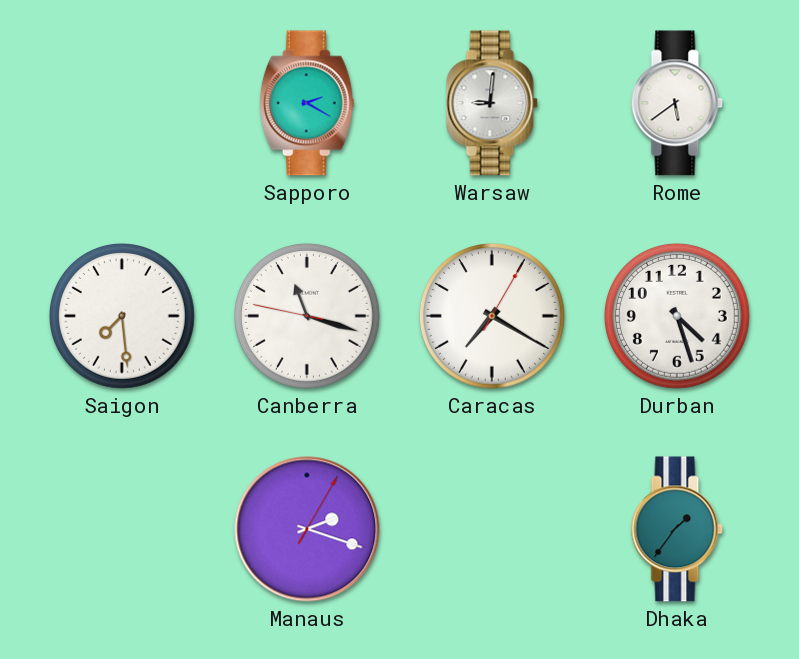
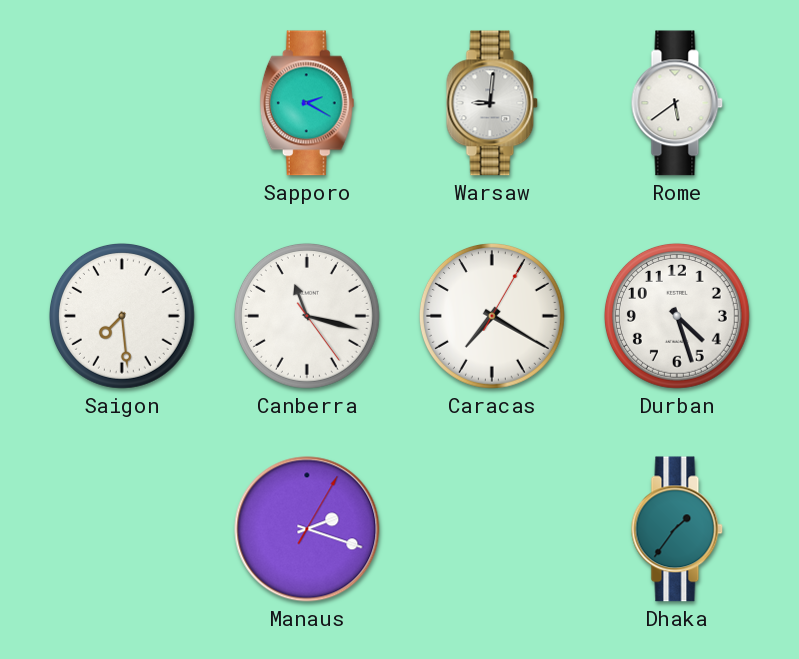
Canberra: 11:17:47 -> 11:17:24 (307, 316)
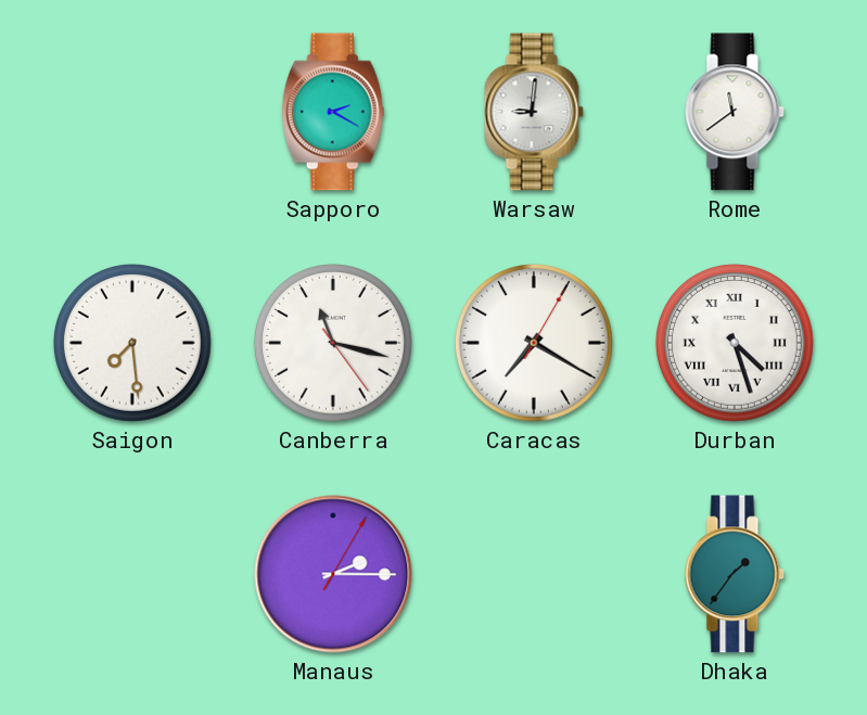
Rome: 5:39 -> 11:39 (735, 112)
Durban numerals: Arabic -> Roman (735, 343)
Manaus: 2:18 -> 2:15 (333, 574)
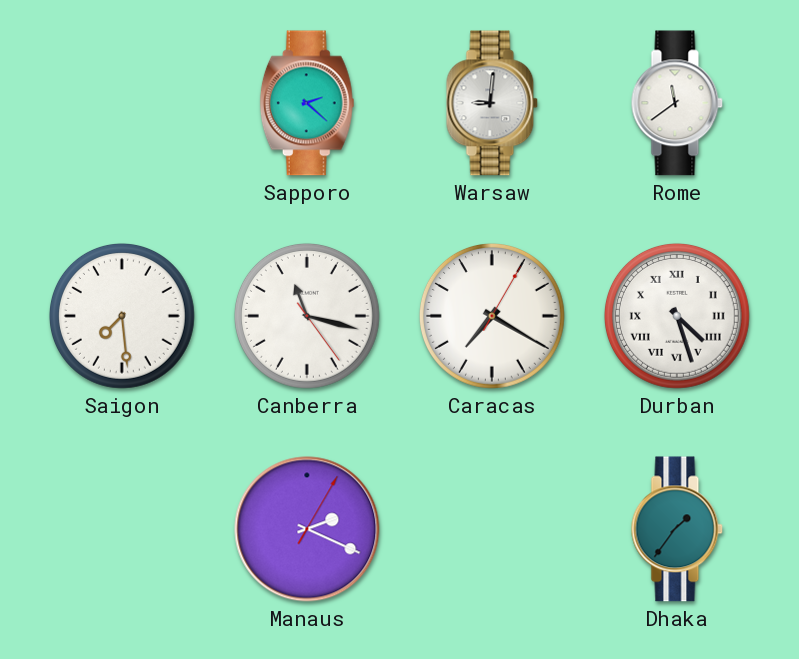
Sapporo: 2:20 -> 2:22 (307, 103)
Manaus: 2:15 -> 2:19 (307, 529)
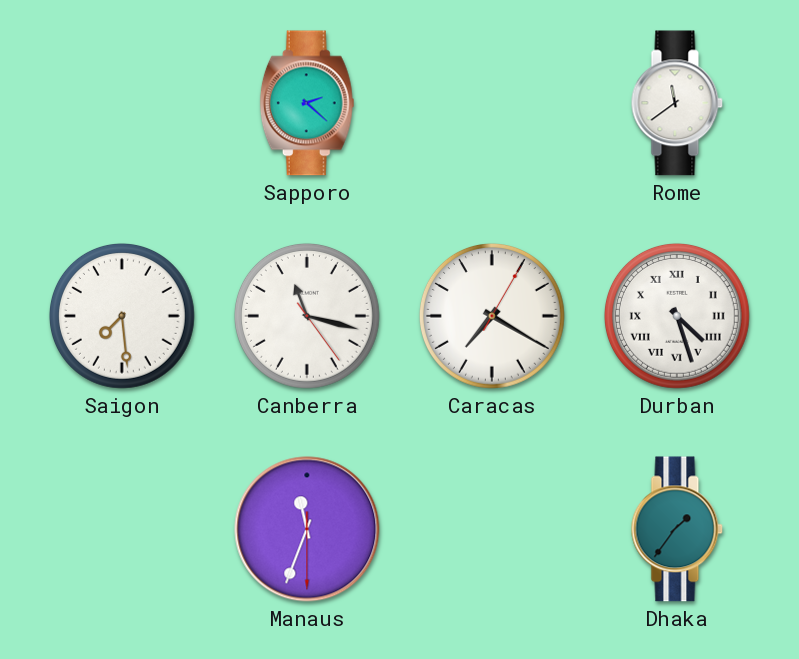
Warsaw: 9:01 -> none (492, 103)
Manaus: 2:19 -> 11:33 (307, 529)
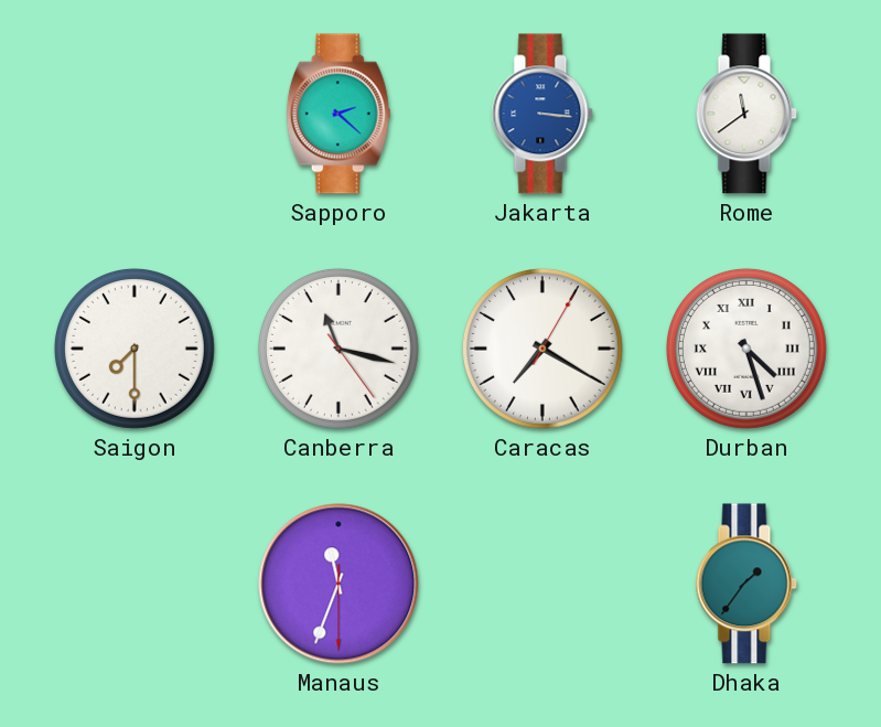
Jakarta: none -> 3:16 (542, 114)
Saigon: 7:29 -> 7:30 (135, 349)
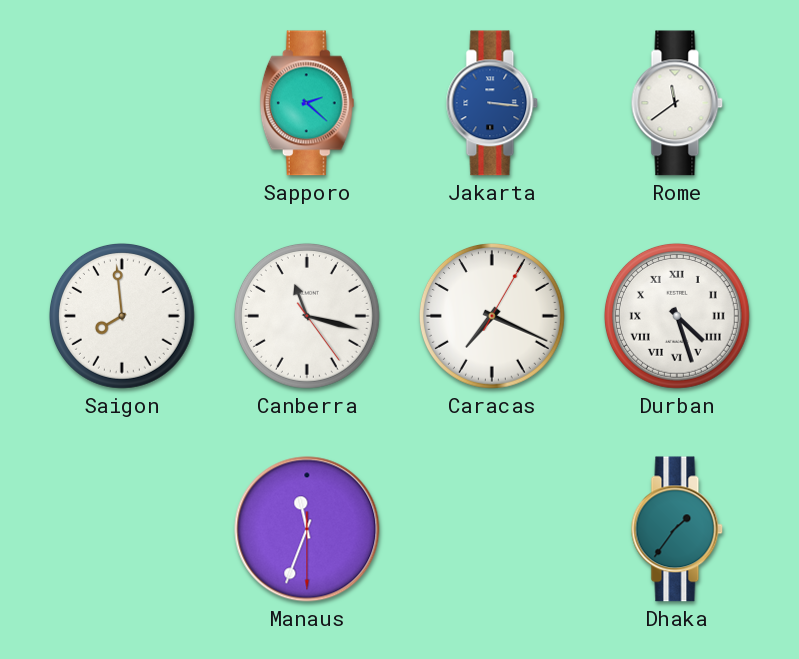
Saigon: 7:30 -> 7:59 (122, 316)
Caracas: 7:20 -> 7:19 (492, 316)
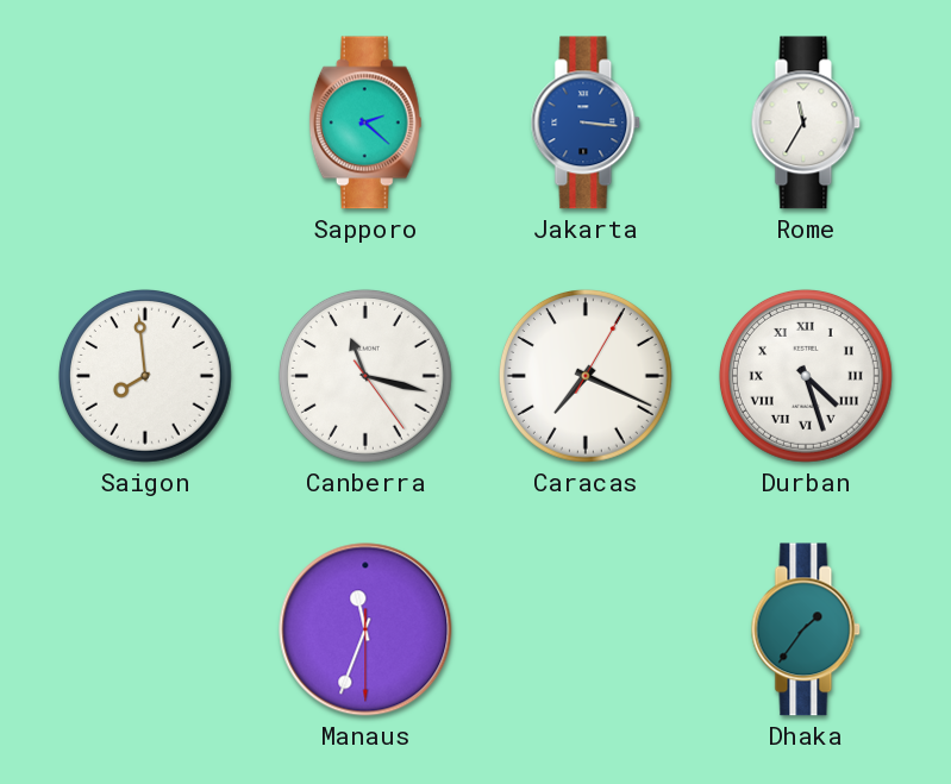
Rome: 11:39 -> 11:35 (806, 123)
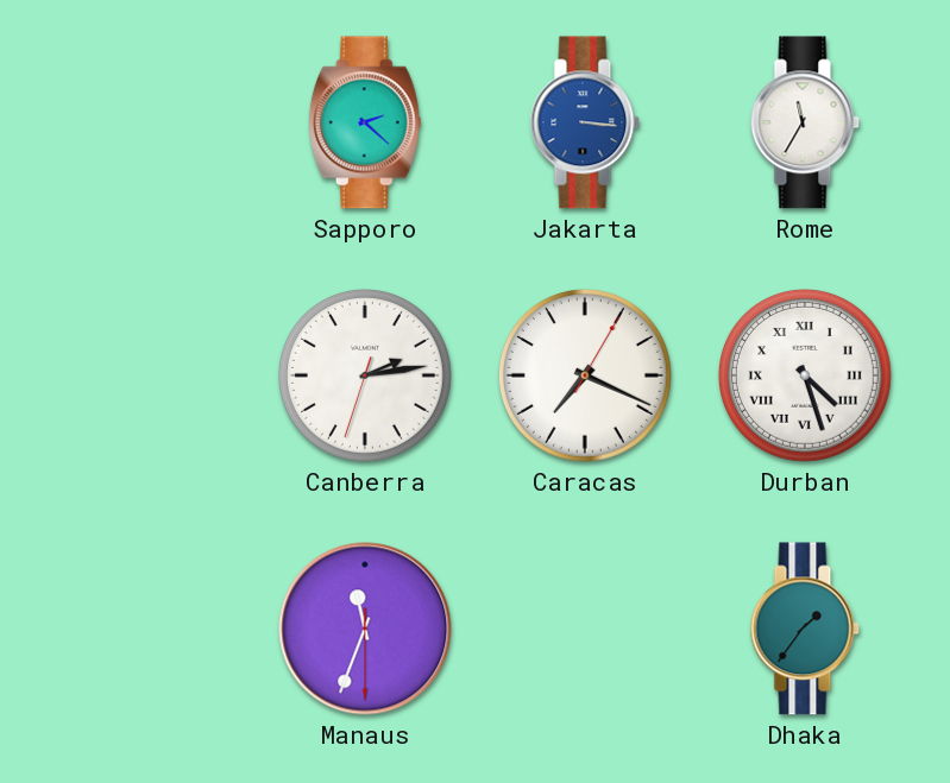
Saigon: 7:59 -> none (145, 376)
Canberra: 11:17 -> 2:13 (365, 375)
